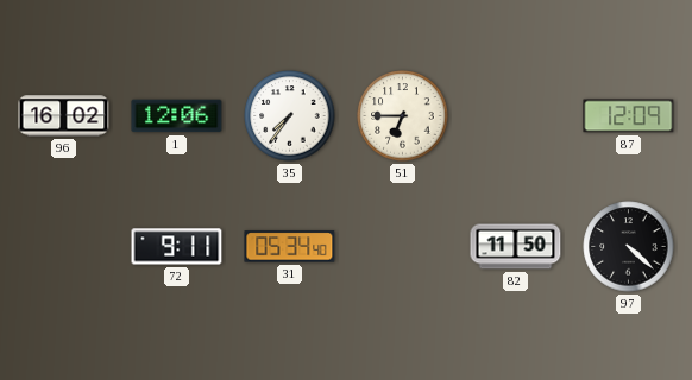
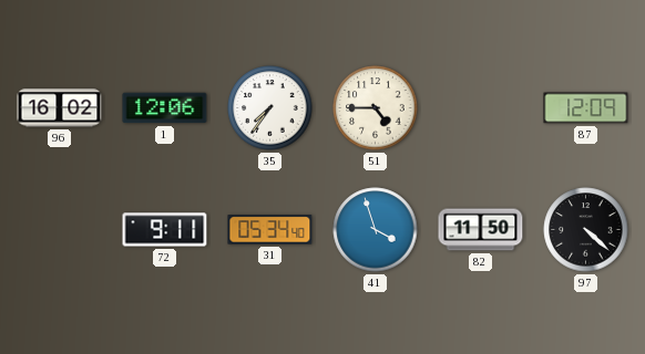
51: 6:45 -> 4:45 (376, 108)
41: none -> 3:57 (376, 230)
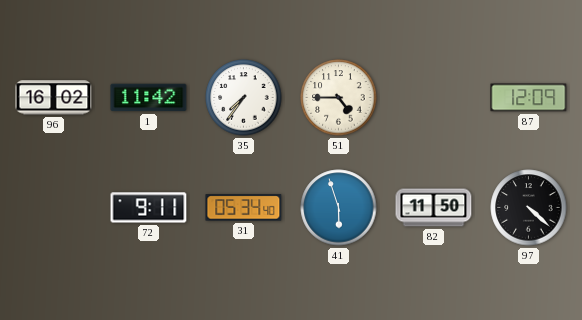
1: 12:06 -> 11:42 (149, 98)
41: 3:57 -> 5:57 (339, 208)
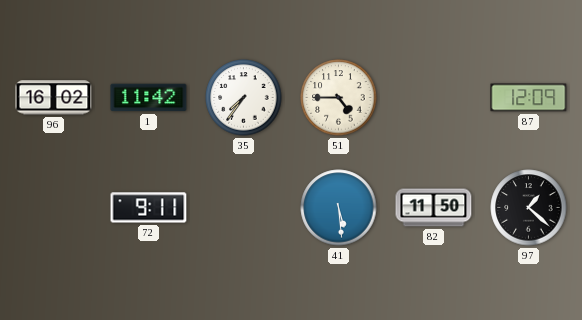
31: 05:34 -> none (244, 208)
41: 5:57 -> 5:29 (339, 208)
97: 4:22 -> 1:22 (529, 208)
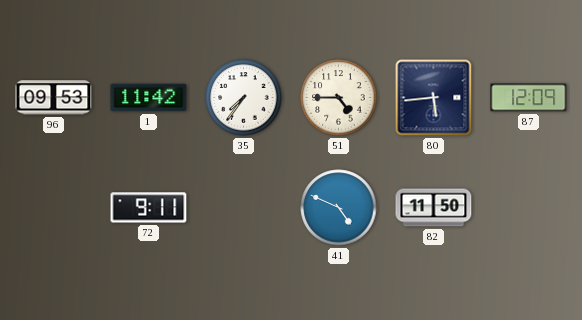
96: 16:02 -> 09:53 (54, 98)
80: none -> 5:44 (434, 98)
41: 5:29 -> 4:49 (339, 208)
97: 1:22 -> none (529, 208)
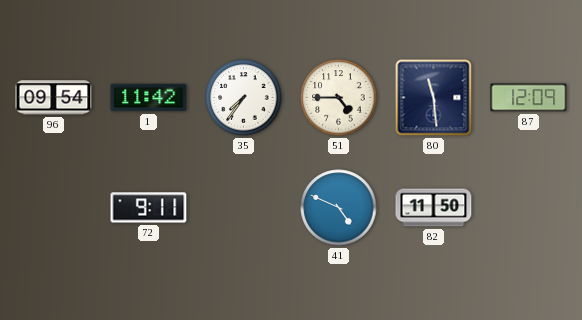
96: 09:53 -> 09:54 (54, 98)
80: 5:44 -> 11:29 (434, 98)
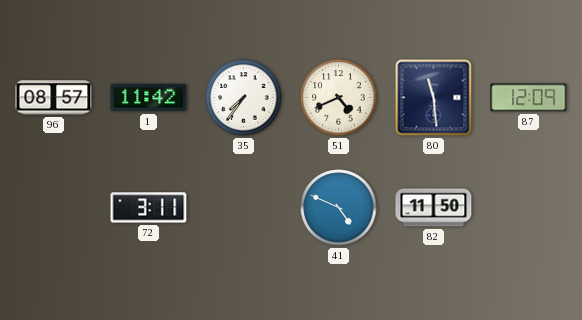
96: 09:54 -> 08:57 (54, 98)
51: 4:45 -> 4:41 (339, 98)
72: 9:11 -> 3:11 (149, 208)
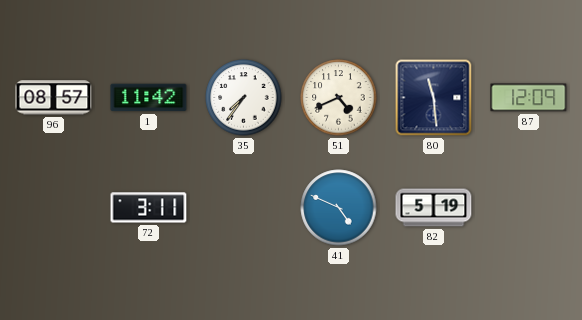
82: 11:50 -> 5:19 (434, 208)
